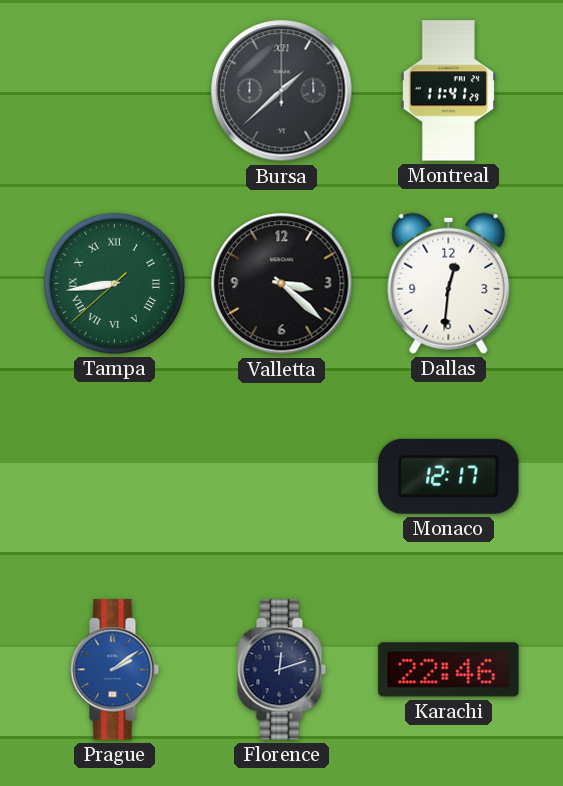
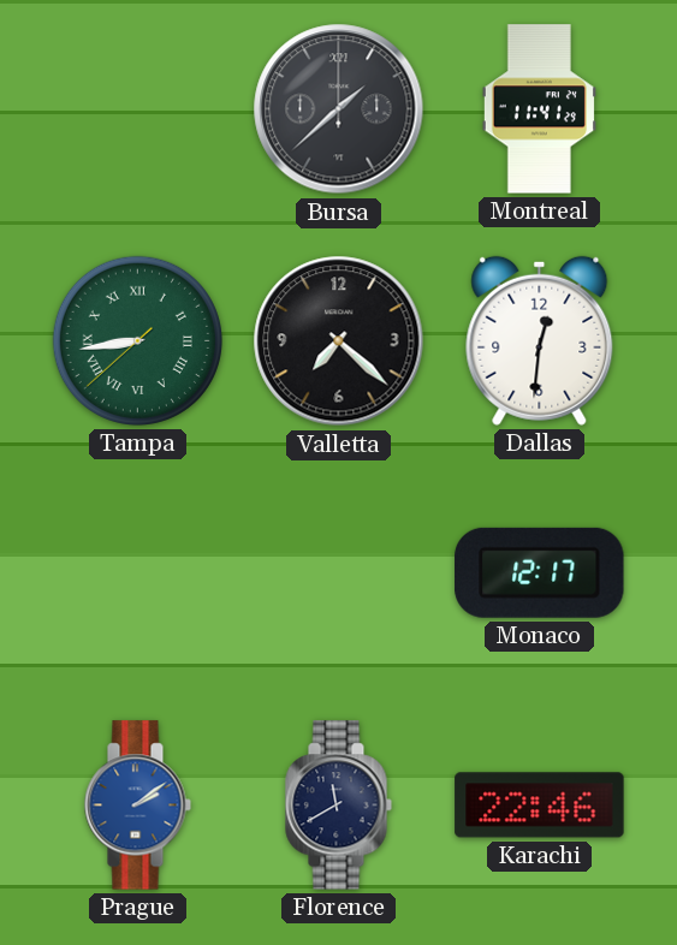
Valletta: 3:22 -> 7:22 (339, 341)
Florence: 12:12 -> 11:40 (338, 806)
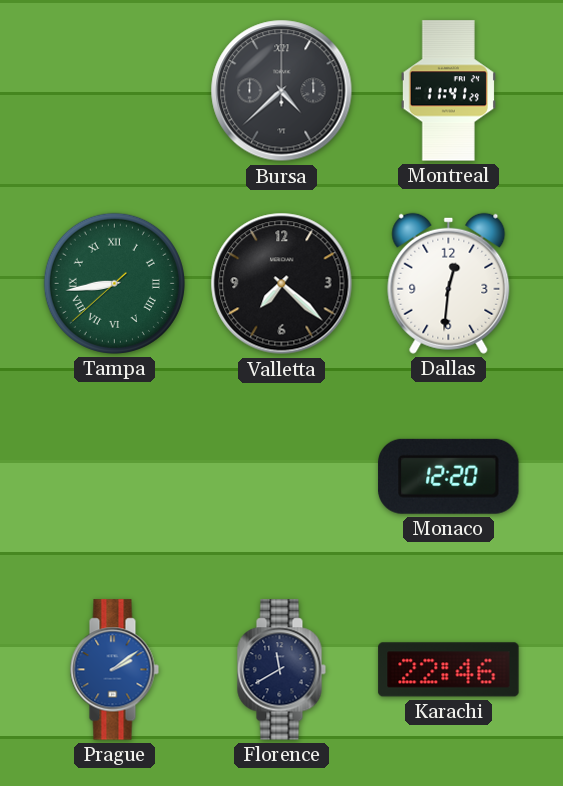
Bursa: 1:38 -> 4:38 (282, 91)
Monaco: 12:17 -> 12:20 (449, 476)
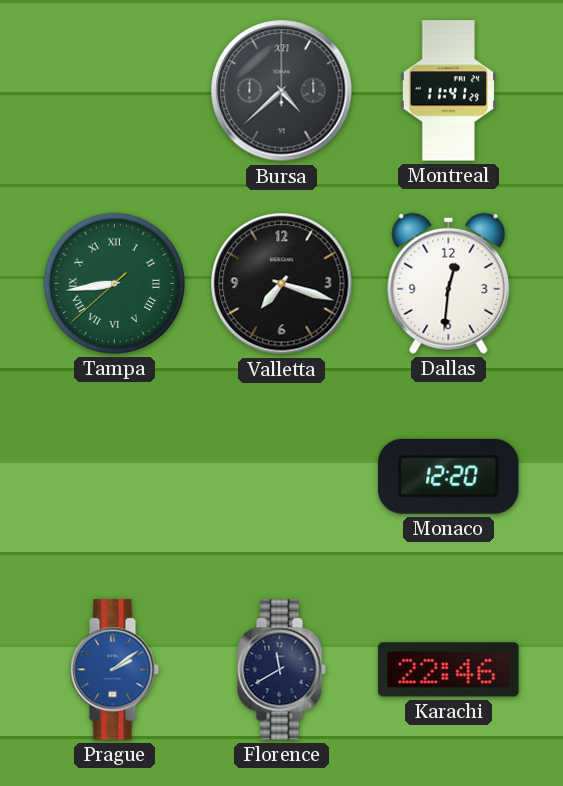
Valletta: 7:22 -> 7:18 (282, 284)
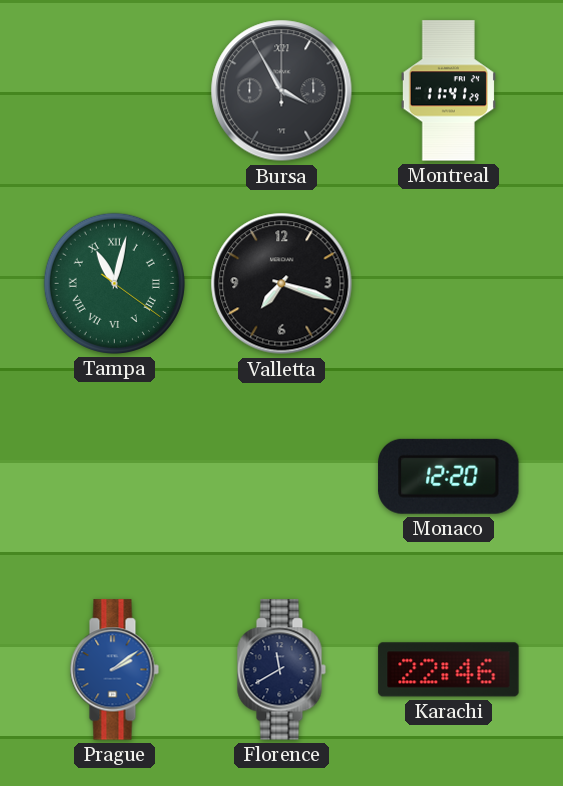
Bursa: 4:38 -> 3:55 (282, 91)
Tampa: 8:43 -> 11:02 (114, 283)
Dallas: 12:31 -> none (449, 283)
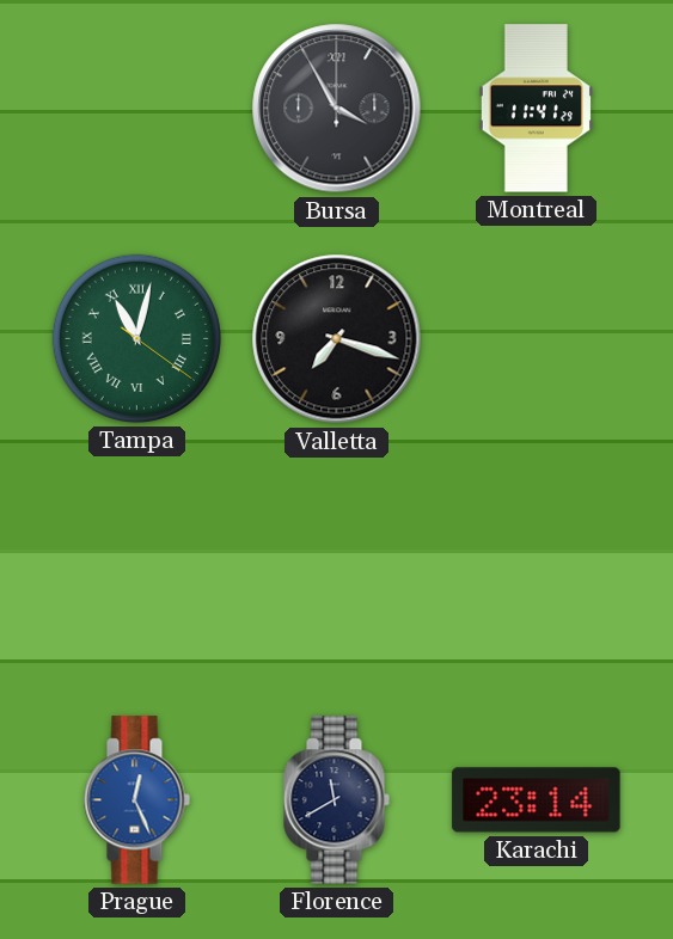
Monaco: 12:20 -> none (449, 476)
Prague: 2:09 -> 12:26 (136, 800)
Karachi: 22:46 -> 23:14 (537, 800)
